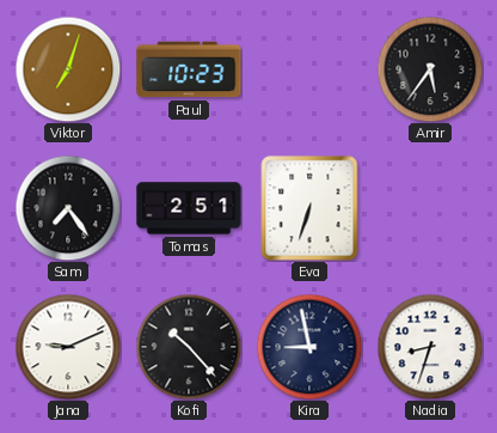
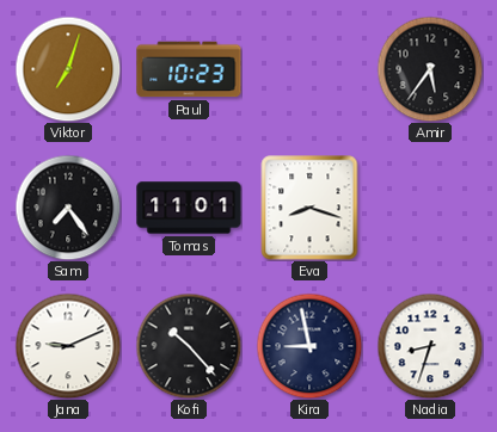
Tomas: 2:51 -> 11:01 (189, 208)
Eva: 6:33 -> 8:18 (309, 208)
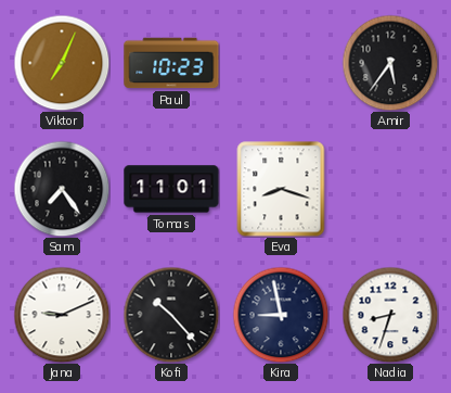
Viktor: 7:03 -> 7:04 (62, 63)
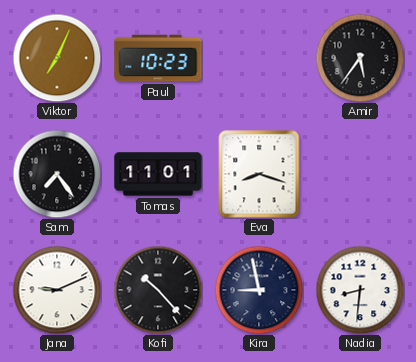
Nadia: 8:33 -> 8:31 (360, 290)
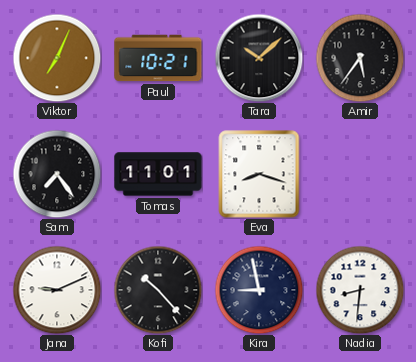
Paul: 10:23 -> 10:21 (158, 58)
Tara: none -> 10:08 (259, 58)
